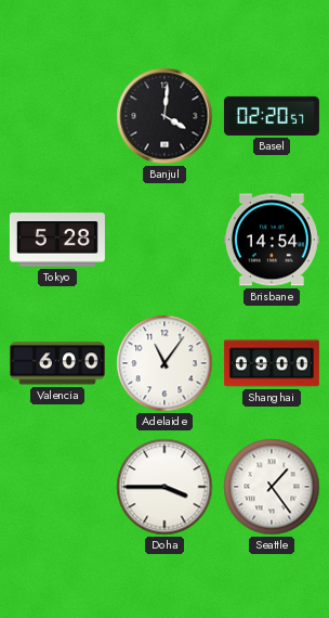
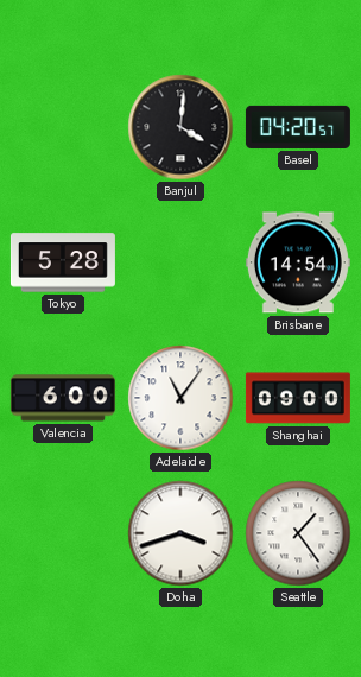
Basel: 02:20 -> 04:20 (298, 127)
Doha: 3:45 -> 3:42 (180, 533)
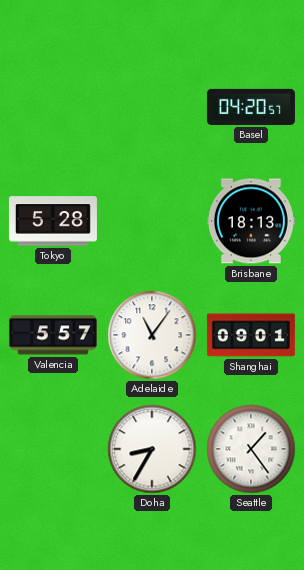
Banjul: 4:01 -> none (180, 127)
Brisbane: 14:54 -> 18:13 (251, 221)
Valencia: 6:00 -> 5:57 (53, 335)
Shanghai: 09:00 -> 09:01 (251, 335)
Doha: 3:42 -> 8:35 (152, 449)
